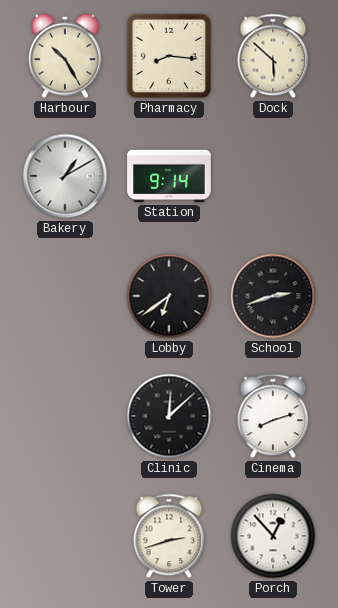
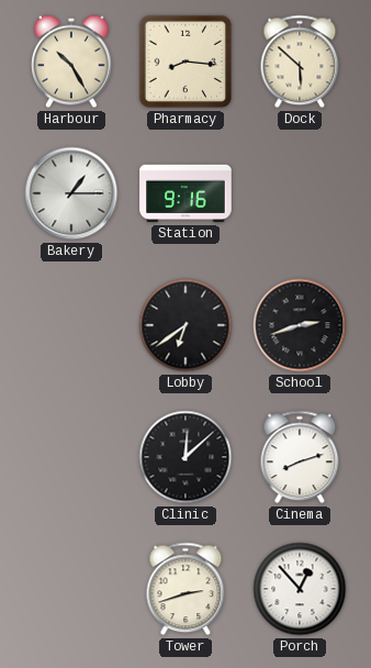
Bakery: 1:10 -> 1:15 (71, 193)
Station: 9:14 -> 9:16 (185, 193)
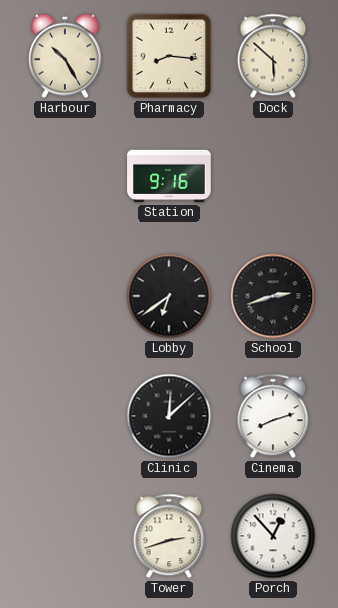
Bakery: 1:15 -> none (71, 193)
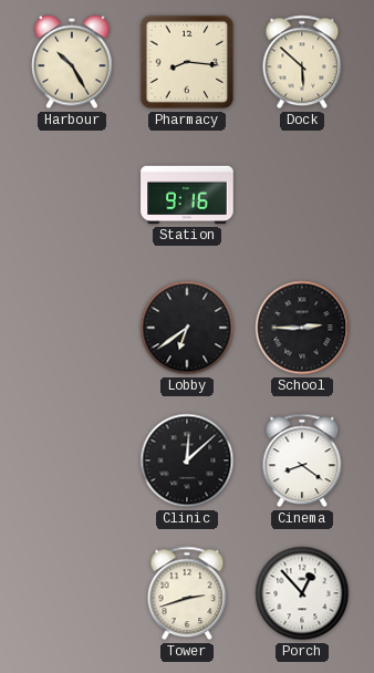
School: 2:42 -> 2:45 (302, 328)
Cinema: 8:12 -> 8:21 (302, 460)
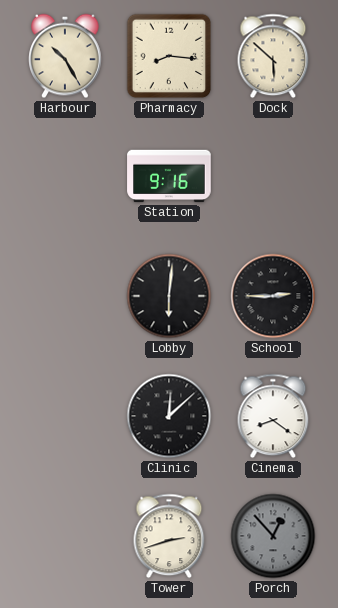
Lobby: 6:39 -> 6:01 (169, 296)
Porch dial: white -> grey (273, 536)
